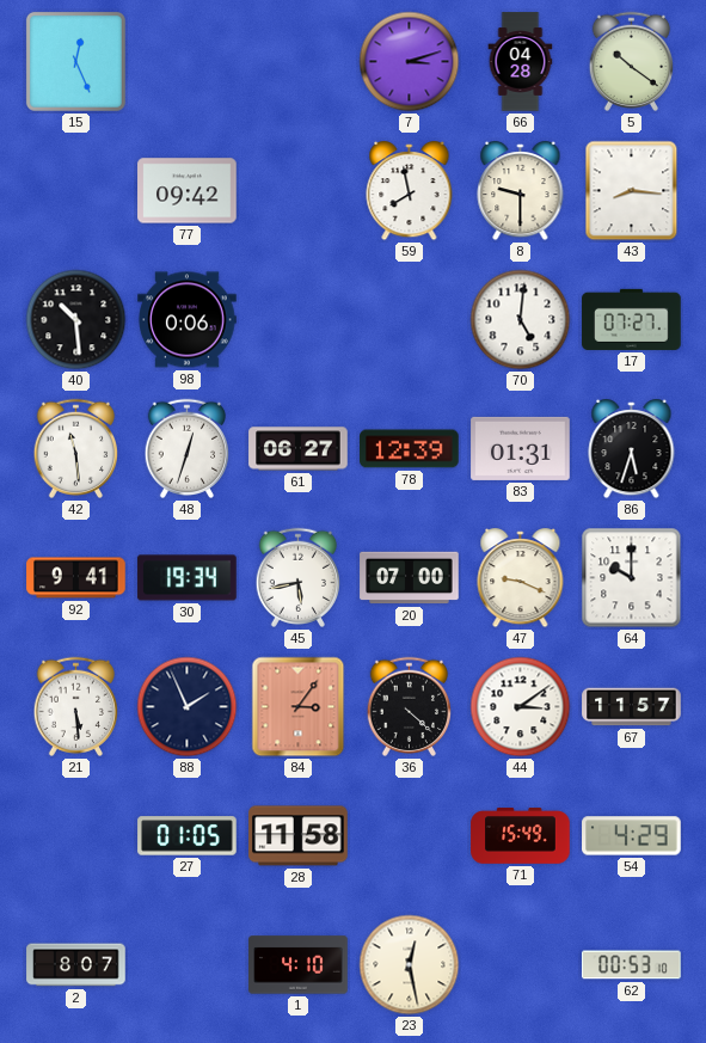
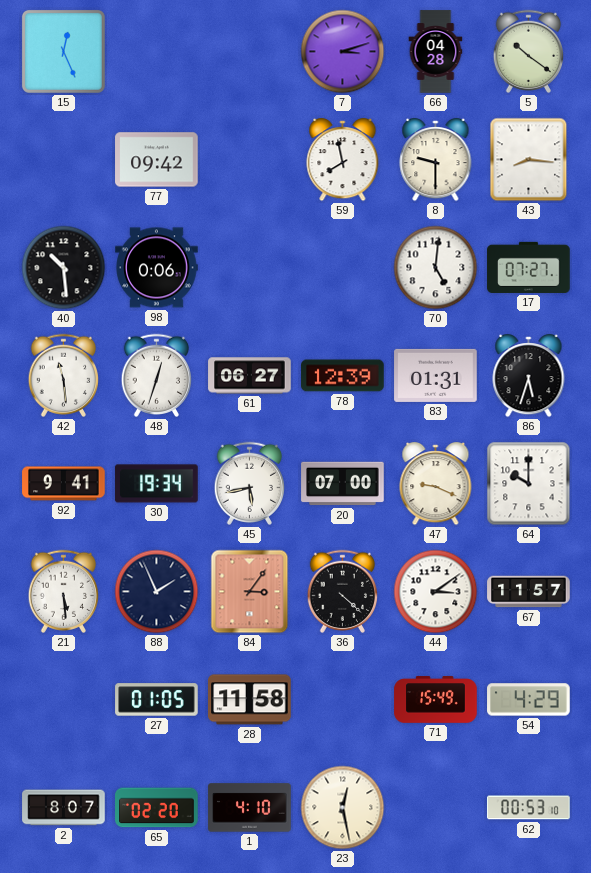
65: none -> 02:20 (157, 808)
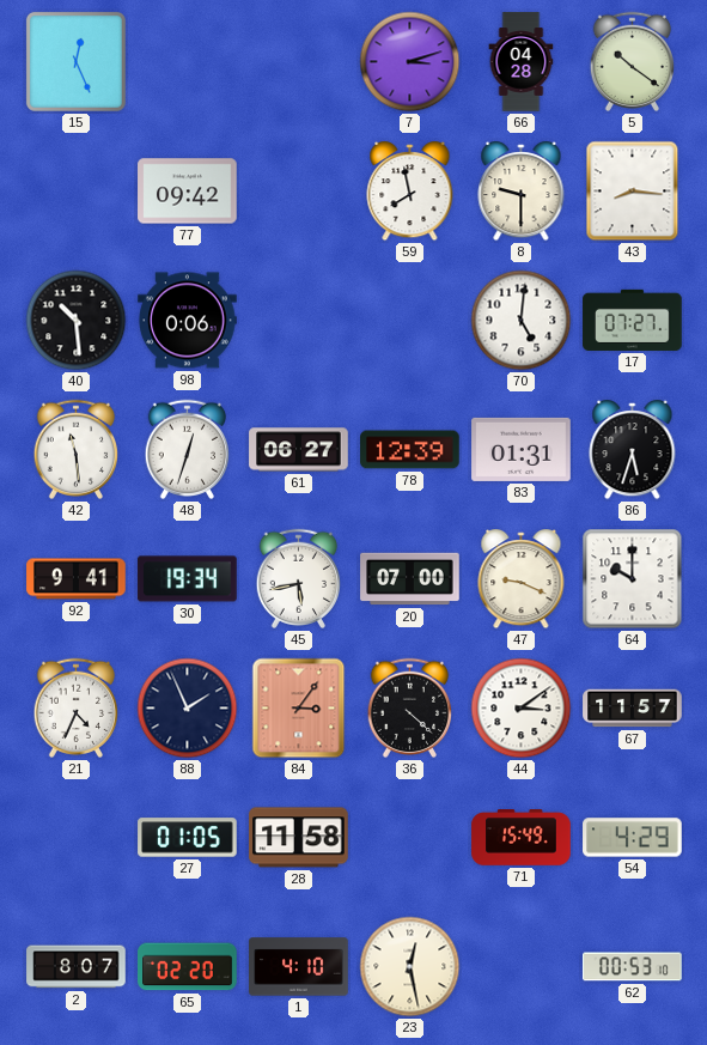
21: 5:29 -> 4:34 (77, 707)
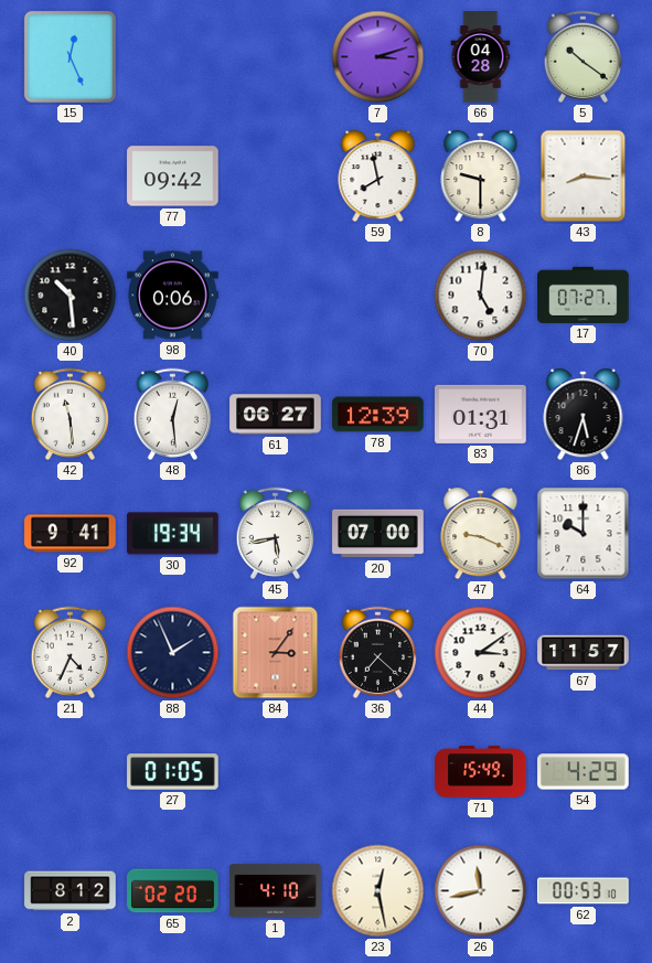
48: 12:33 -> 12:29 (173, 414)
36: 4:22 -> 7:22 (378, 652)
28: 11:58 -> none (299, 838)
2: 8:07 -> 8:12 (71, 891)
26: none -> 11:43 (481, 891)
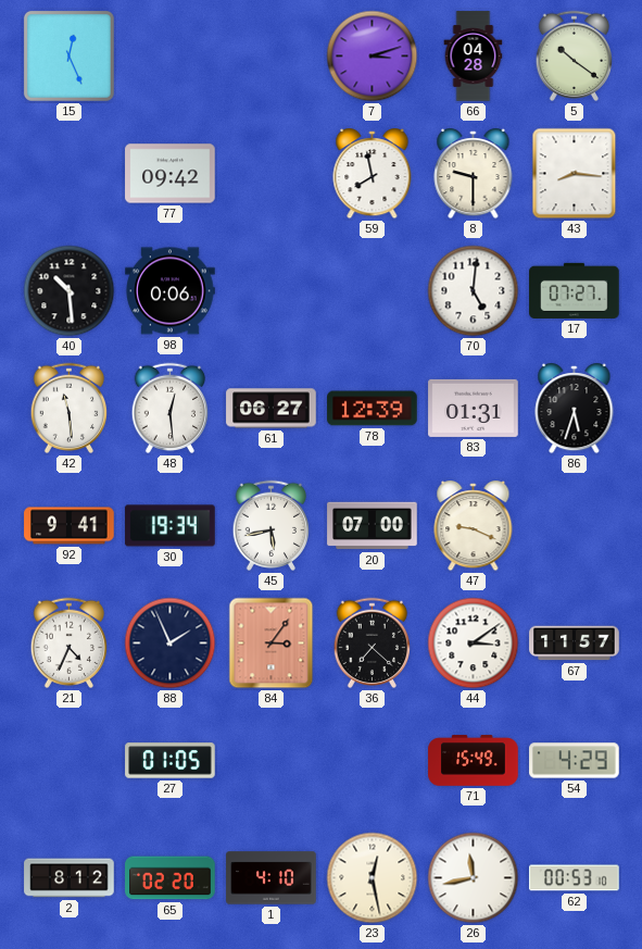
64: 10:00 -> none (584, 534)
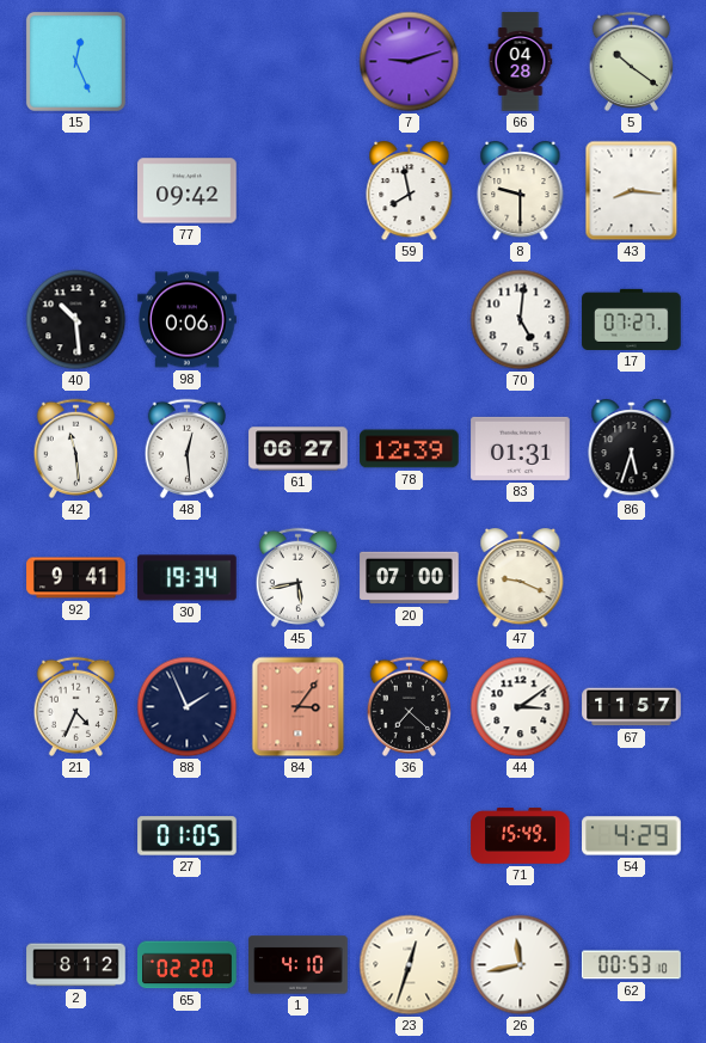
7: 3:12 -> 9:12 (410, 62)
23: 12:28 -> 12:33 (410, 965)
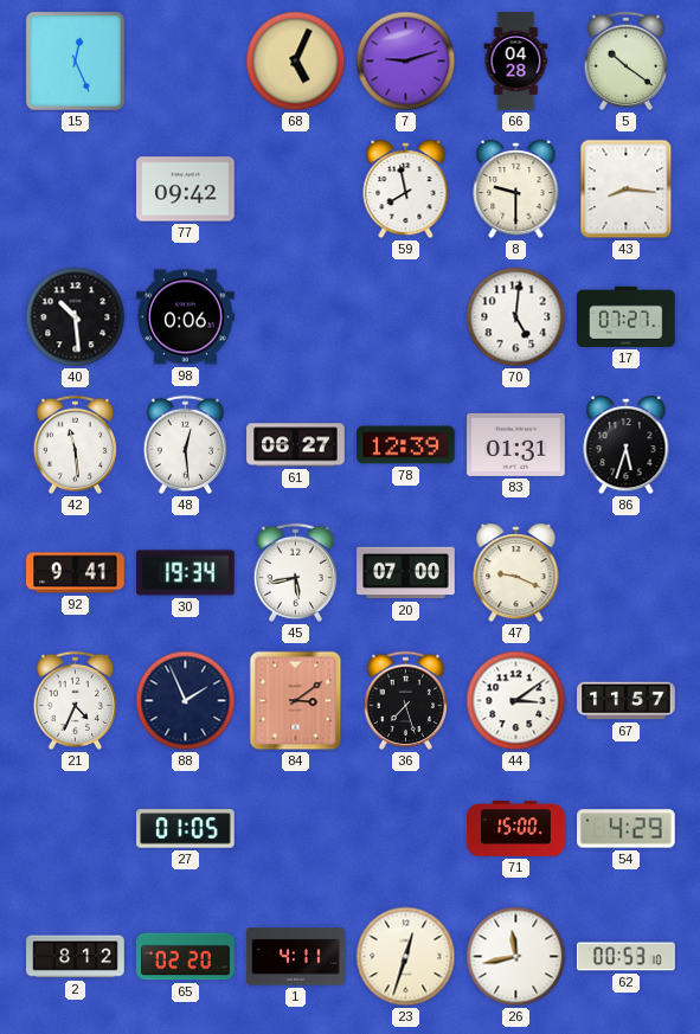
68: none -> 5:04 (296, 62)
84: 3:06 -> 3:09 (296, 701)
36: 7:22 -> 7:27 (406, 700)
71: 15:49 -> 15:00 (516, 829)
1: 4:10 -> 4:11 (296, 957)
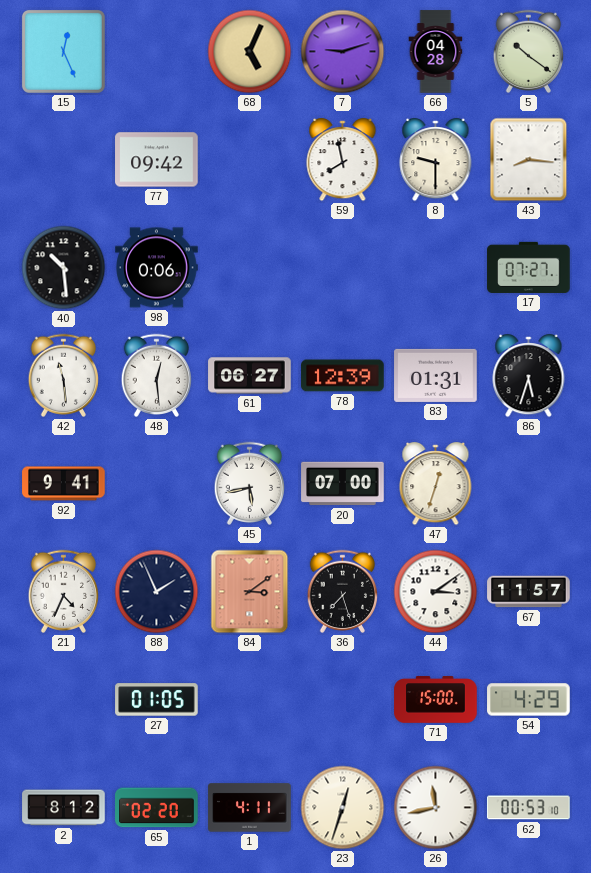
70: 5:01 -> none (516, 317)
30: 19:34 -> none (186, 573)
47: 9:19 -> 12:33 (436, 485)
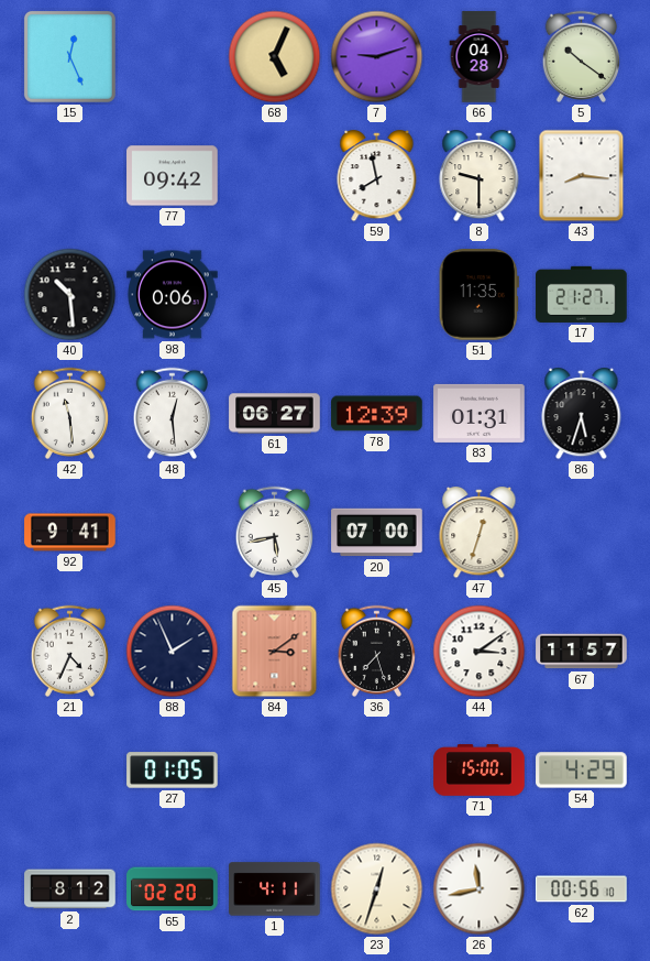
51: none -> 11:35 (478, 295)
17: 07:27 -> 21:27 (582, 294)
62: 00:53 -> 00:56 (582, 889)
